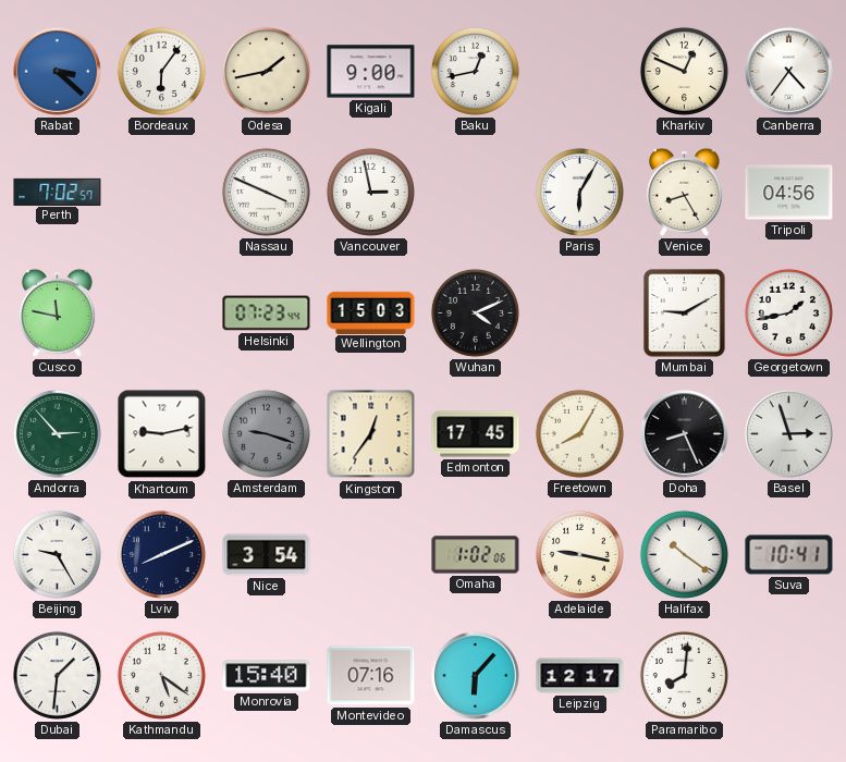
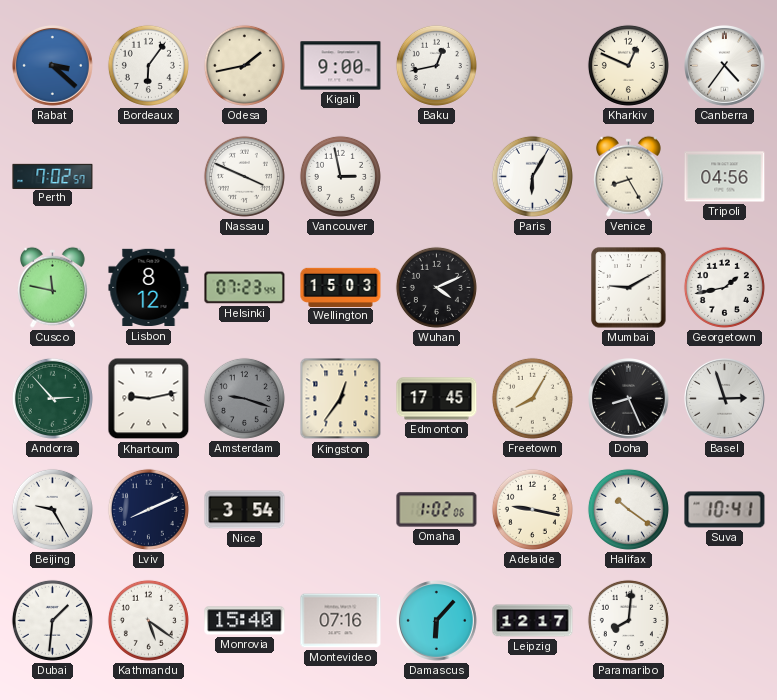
Lisbon: none -> 8:12 (149, 288)
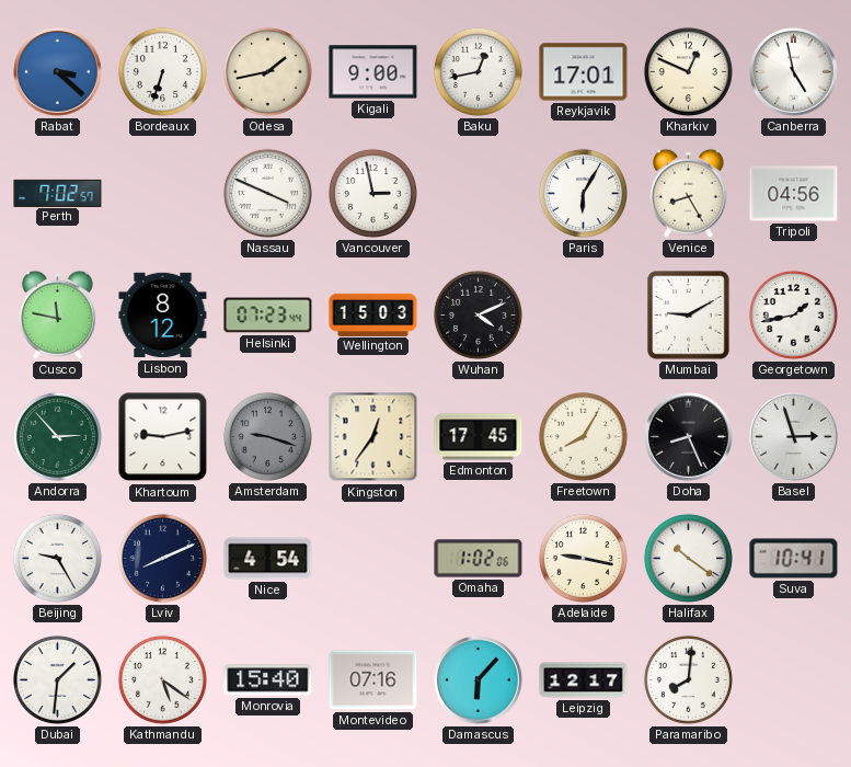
Bordeaux: 6:06 -> 6:33 (162, 71)
Reykjavik: none -> 17:01 (584, 72)
Canberra: 4:36 -> 4:58 (794, 72)
Nice: 3:54 -> 4:54 (268, 559)
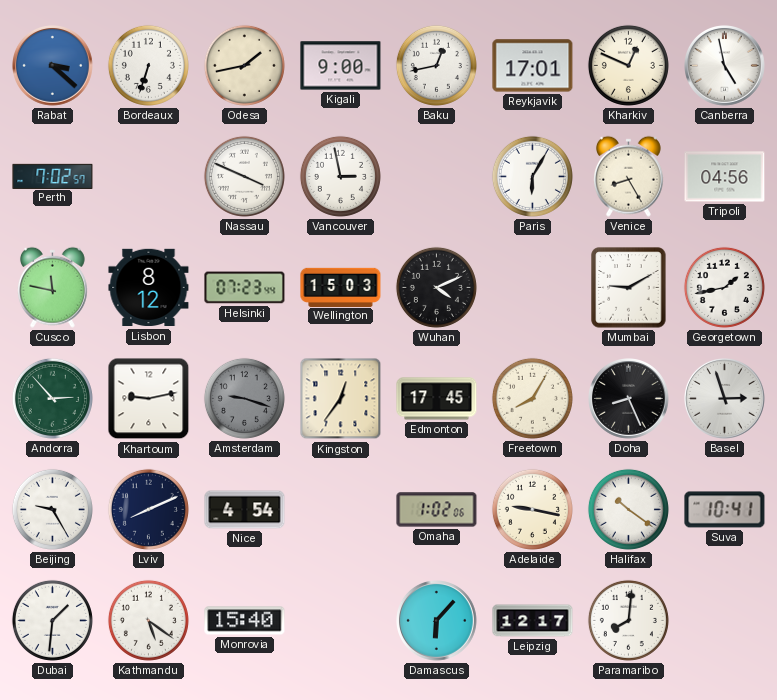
Montevideo: 07:16 -> none (373, 680)
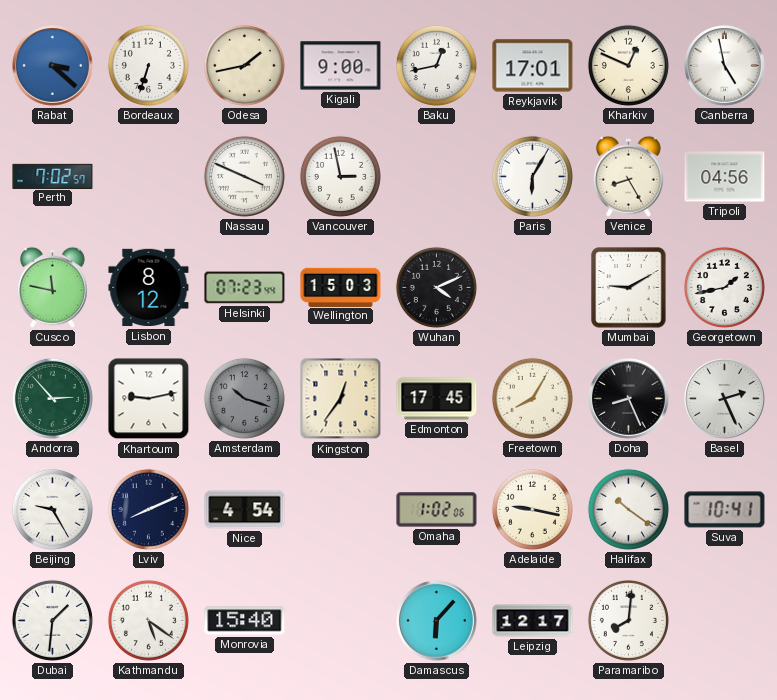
Amsterdam: 9:18 -> 10:18 (244, 398)
Basel: 2:57 -> 2:26 (725, 399)
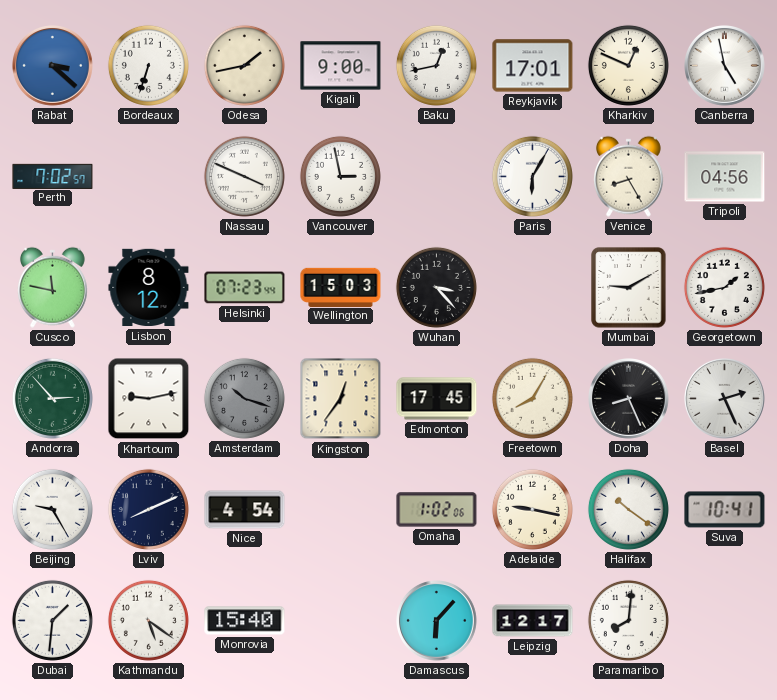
Wuhan: 4:11 -> 3:23 (436, 287)
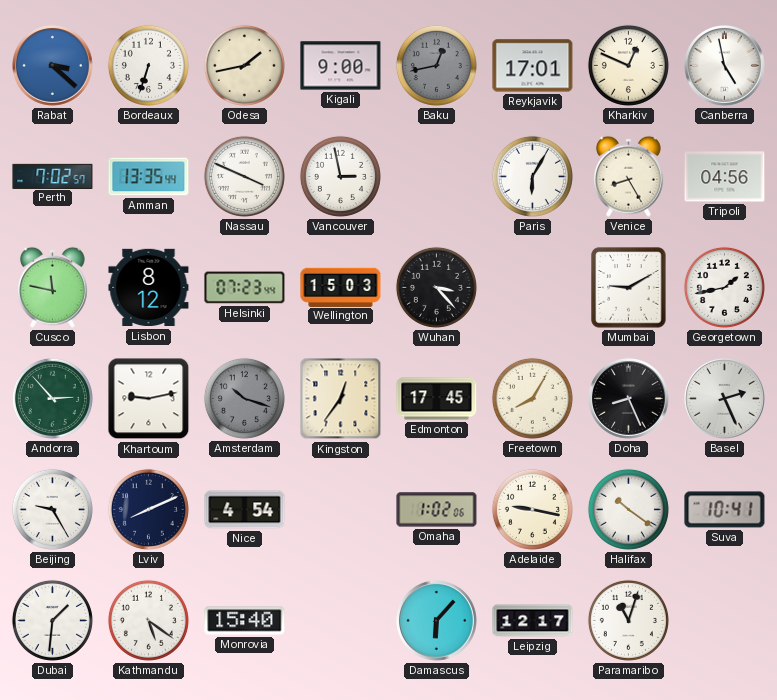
Baku dial: white -> grey (436, 65)
Amman: none -> 13:35 (149, 177)
Paramaribo: 8:01 -> 11:03 (628, 620)
